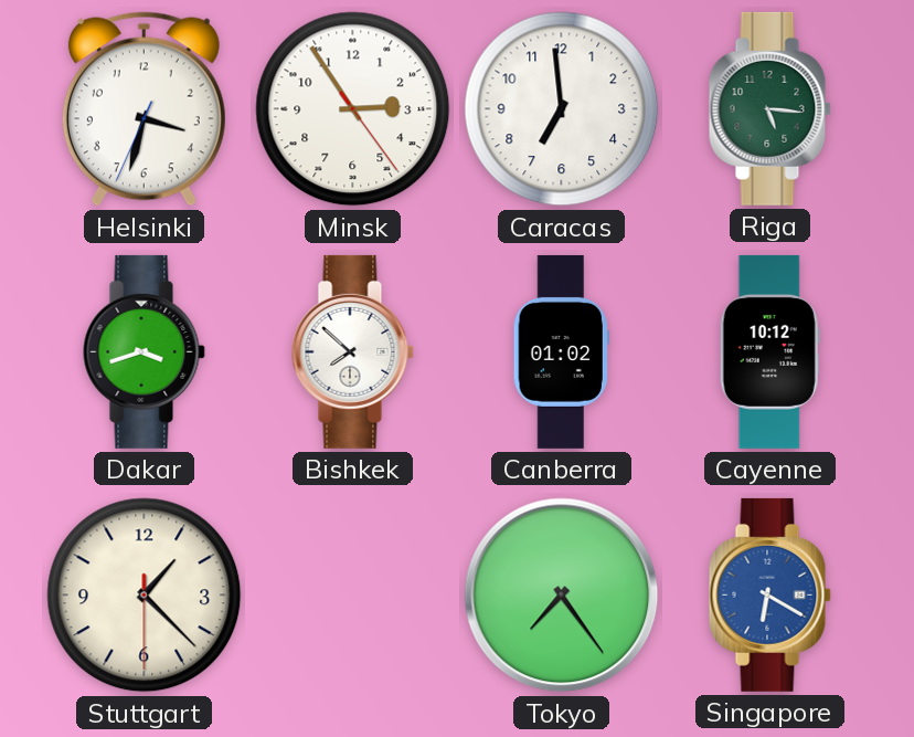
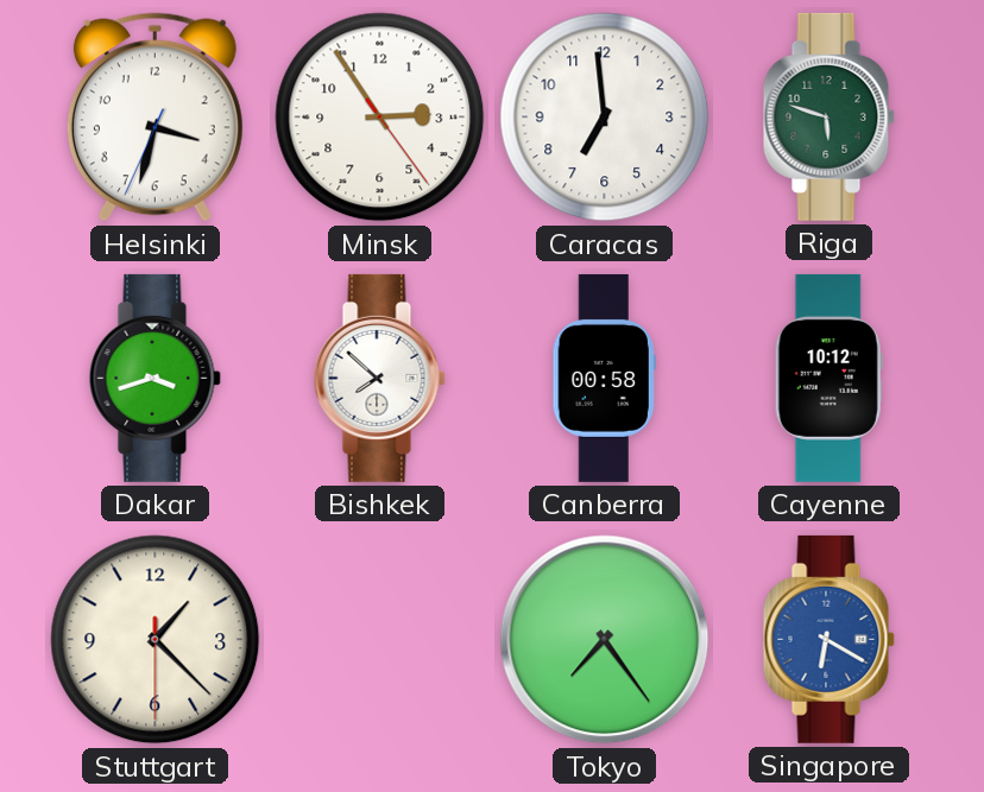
Riga: 5:16 -> 5:48 (828, 116)
Canberra: 01:02 -> 00:58 (604, 378)
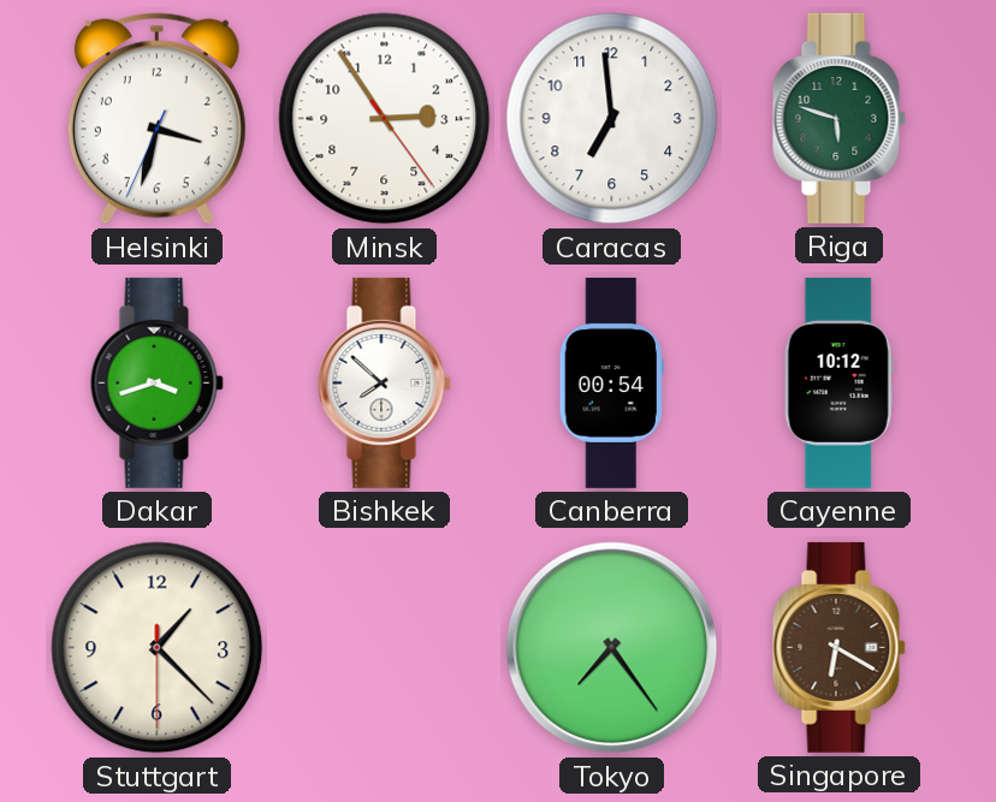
Canberra: 00:58 -> 00:54 (611, 382)
Singapore dial: blue -> brown (838, 647)
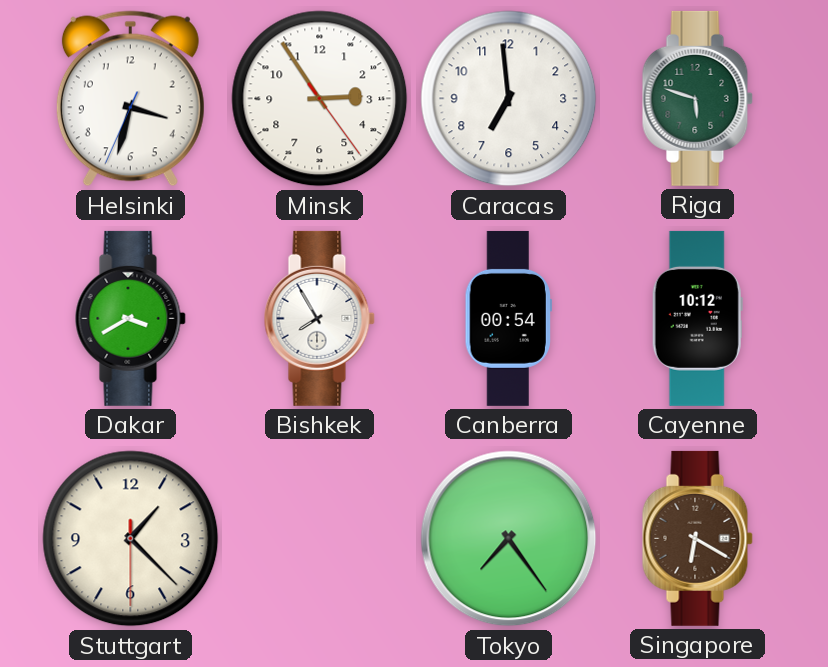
Dakar: 3:42 -> 3:40 (130, 318)
Bishkek: 7:52 -> 7:55 (319, 318)
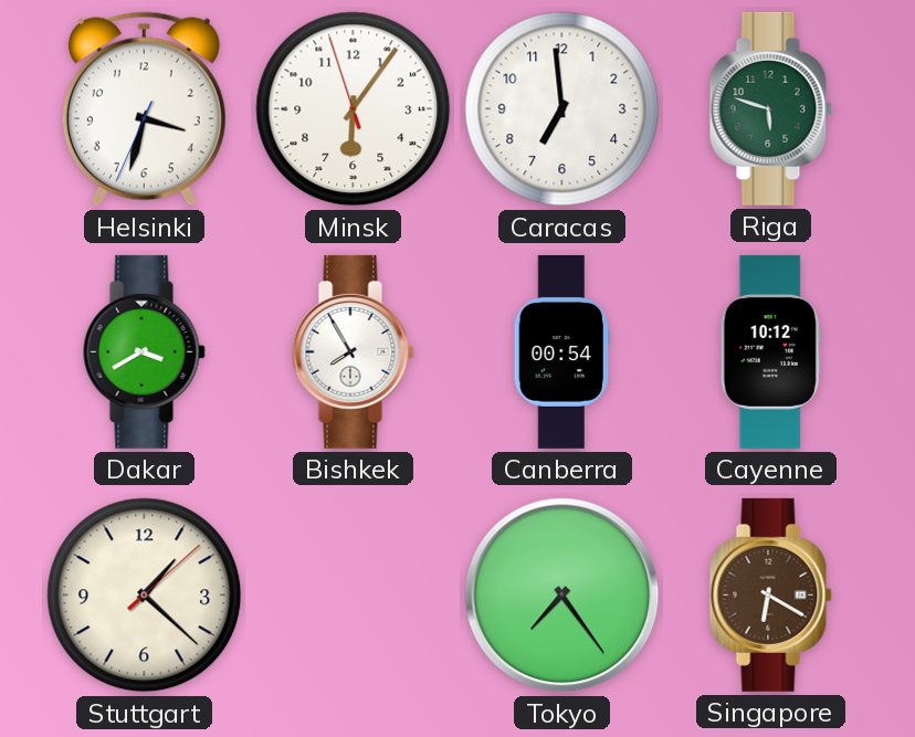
Minsk: 2:54 -> 6:05 (354, 109)
Stuttgart: 1:22:30 -> 1:22:08 (145, 596)
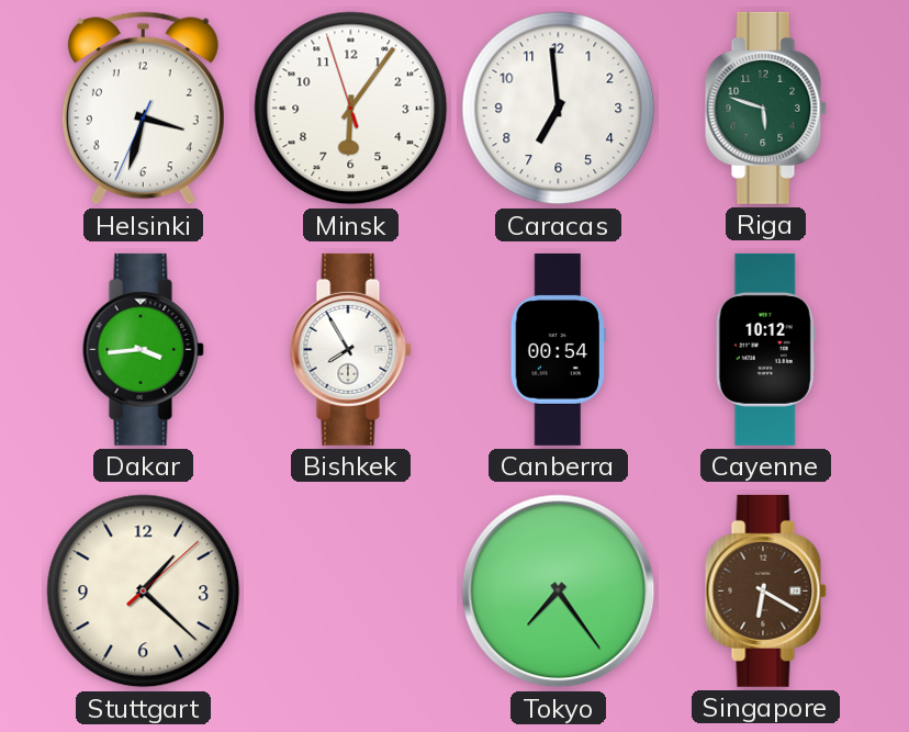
Dakar: 3:40 -> 3:44 (143, 349)
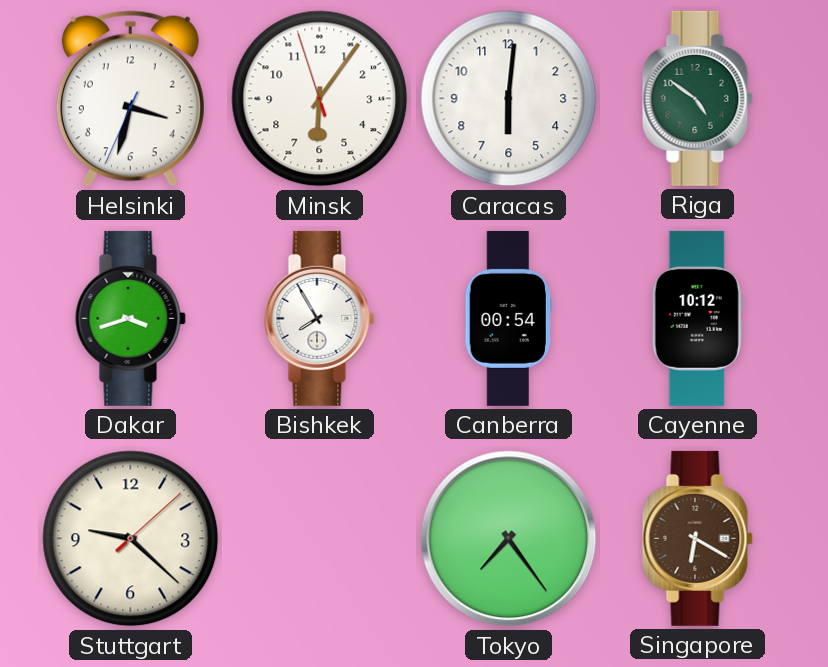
Caracas: 6:59 -> 6:01 (509, 99)
Riga: 5:48 -> 4:51 (697, 98)
Dakar: 3:44 -> 3:42 (130, 318)
Stuttgart: 1:22 -> 9:22 (131, 539)
